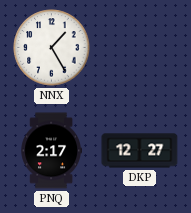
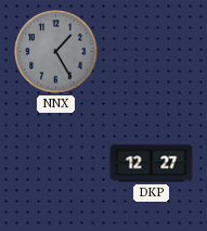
NNX dial: white -> grey (56, 52)
PNQ: 2:17 -> none (51, 151)
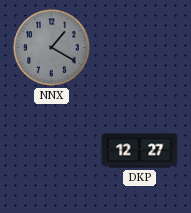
NNX: 1:25 -> 1:20 (52, 48)
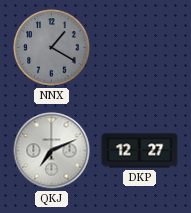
QKJ: none -> 7:11 (52, 151)
